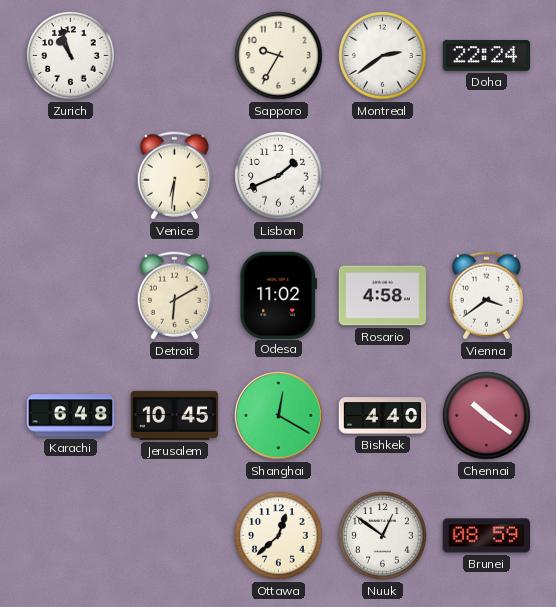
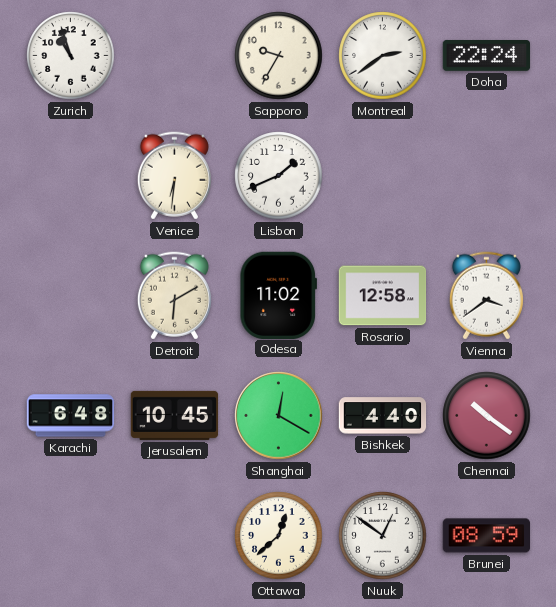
Rosario: 4:58 -> 12:58 (383, 296)
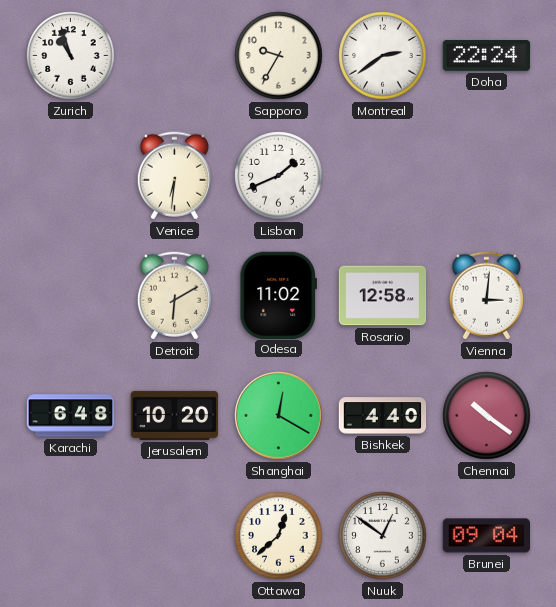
Vienna: 3:39 -> 3:01 (486, 296)
Jerusalem: 10:45 -> 10:20 (175, 415)
Brunei: 08:59 -> 09:04 (486, 536)
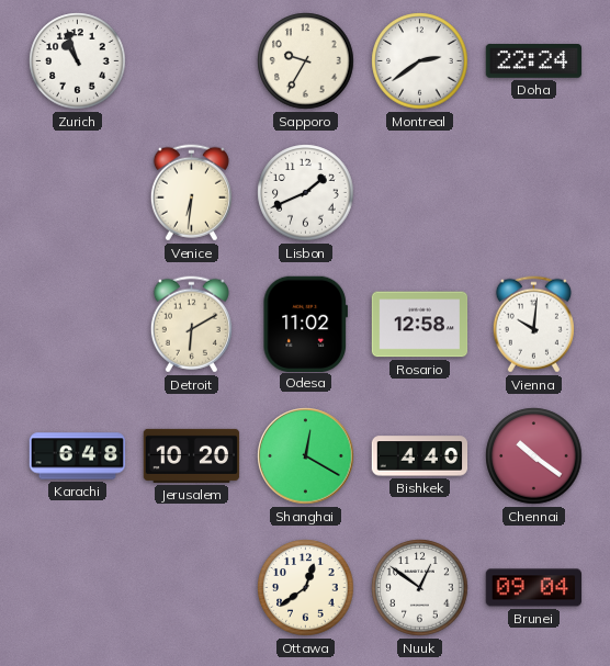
Vienna: 3:01 -> 10:01 (533, 325)
Ottawa: 12:38 -> 12:39 (306, 588)
